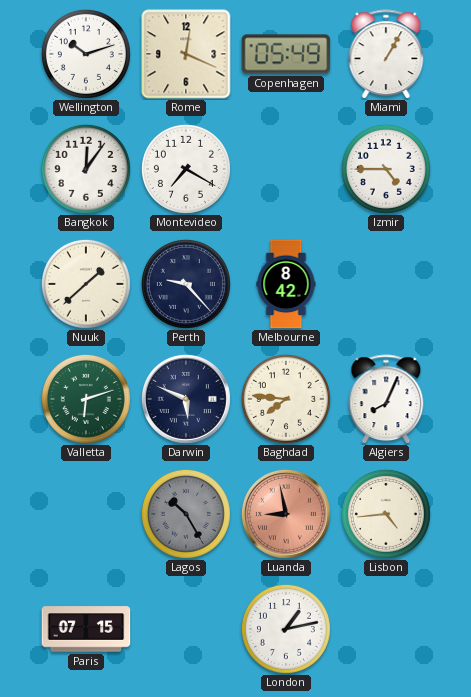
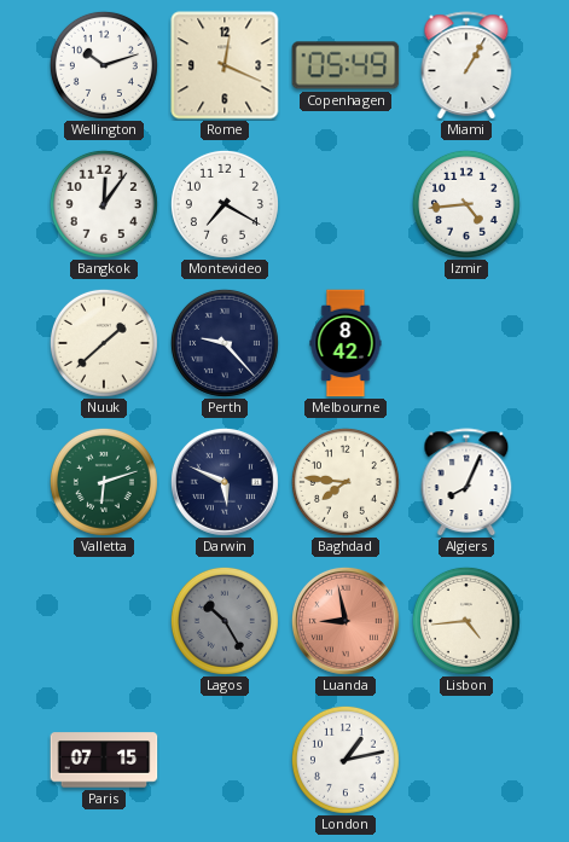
Izmir: 4:45 -> 4:44 (466, 204)
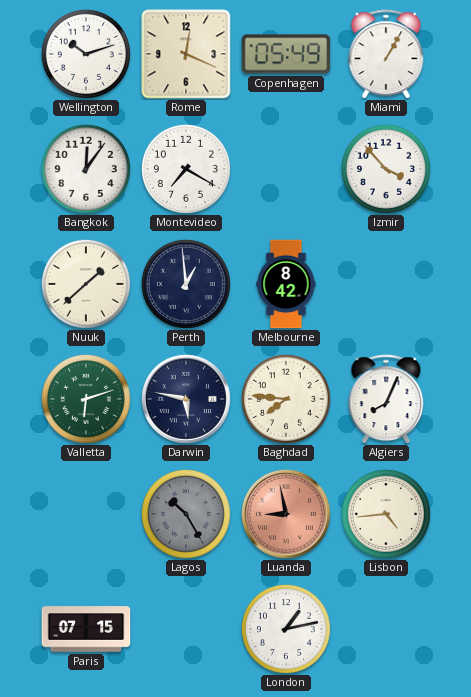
Izmir: 4:44 -> 3:53 (386, 169)
Perth: 9:23 -> 12:59 (186, 284)
Darwin: 5:49 -> 5:47 (186, 399)
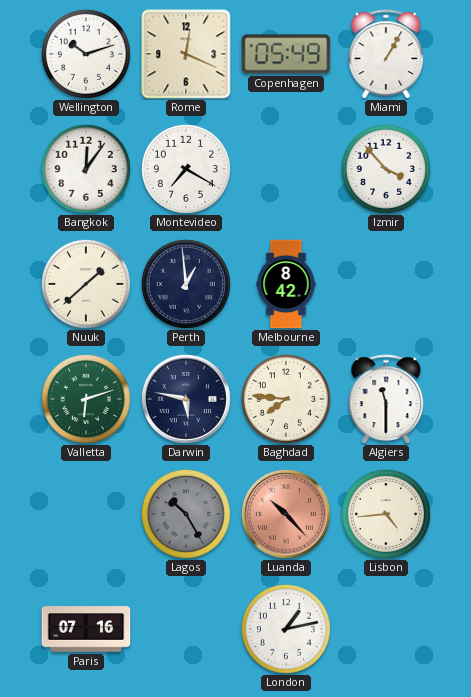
Algiers: 8:04 -> 11:30 (386, 399)
Luanda: 8:58 -> 10:23 (286, 514)
Paris: 07:15 -> 07:16 (86, 629)
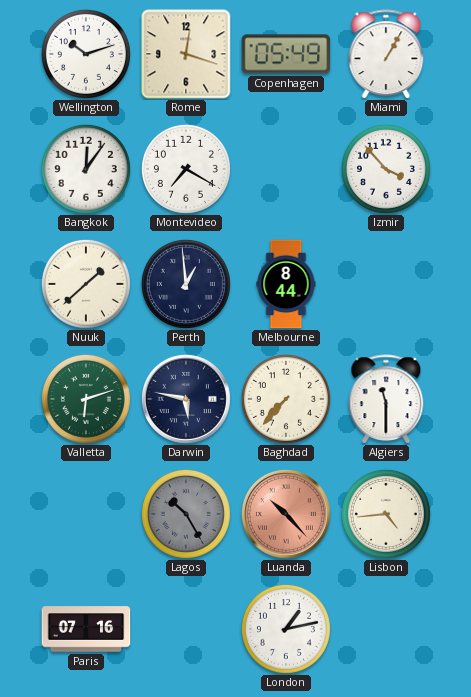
Rome: 12:19 -> 12:18 (186, 54)
Melbourne: 8:42 -> 8:44 (286, 284)
Baghdad: 7:46 -> 7:37 (286, 399)
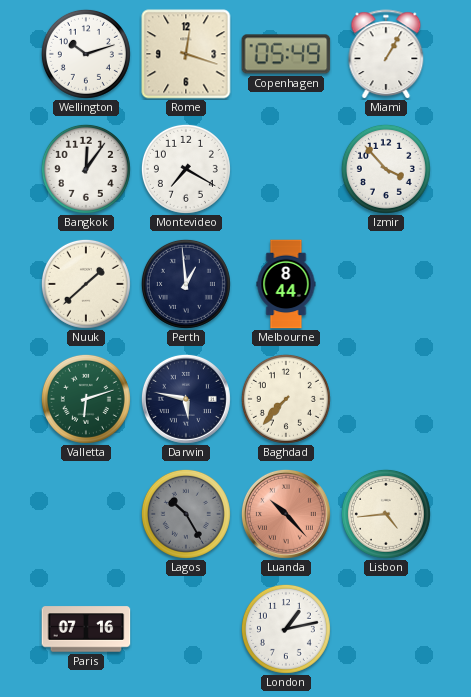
Algiers: 11:30 -> none (386, 399)
